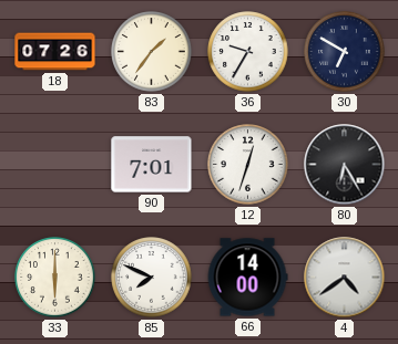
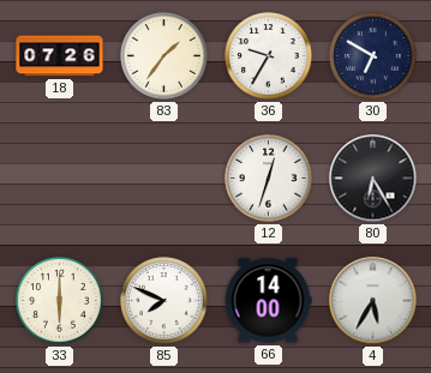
90: 7:01 -> none (152, 165)
4: 4:39 -> 5:35 (373, 301)
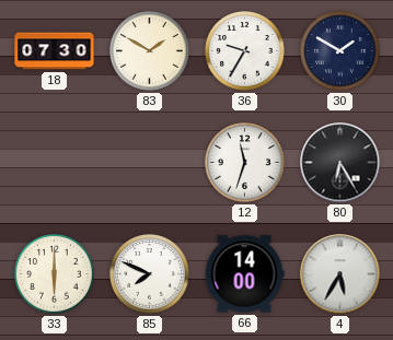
18: 07:26 -> 07:30 (55, 51)
83: 1:36 -> 1:50 (150, 51)
30: 6:50 -> 1:50 (340, 51)
12: 12:33 -> 11:33 (245, 163)
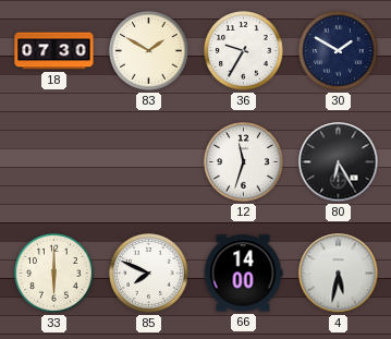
4: 5:35 -> 5:32 (339, 274)
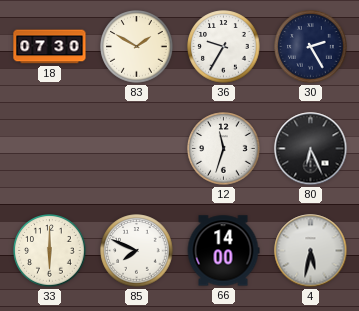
30: 1:50 -> 2:25 (311, 47)
80: 6:25 -> 6:26 (311, 149)
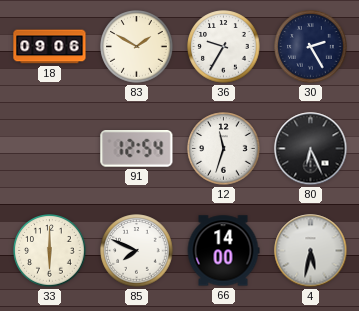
18: 07:30 -> 09:06 (50, 47)
91: none -> 12:54 (137, 149)
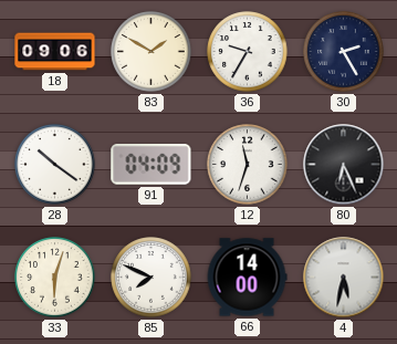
28: none -> 10:21 (55, 165)
91: 12:54 -> 04:09 (152, 165)
33: 6:00 -> 6:03 (55, 278)
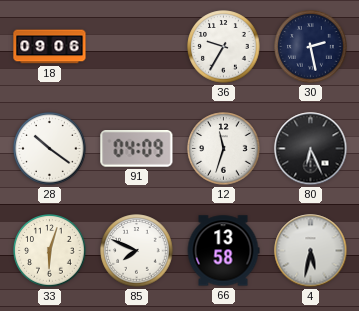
83: 1:50 -> none (152, 52)
30: 2:25 -> 2:28 (311, 47)
66: 14:00 -> 13:58 (223, 251)
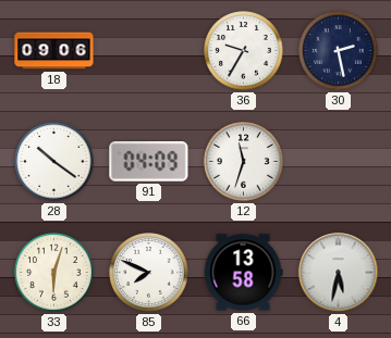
80: 6:26 -> none (311, 149)
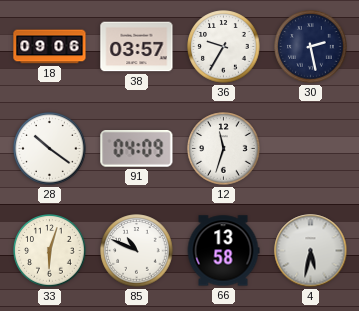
38: none -> 03:57 (137, 47)
85: 7:49 -> 10:49 (137, 251)
